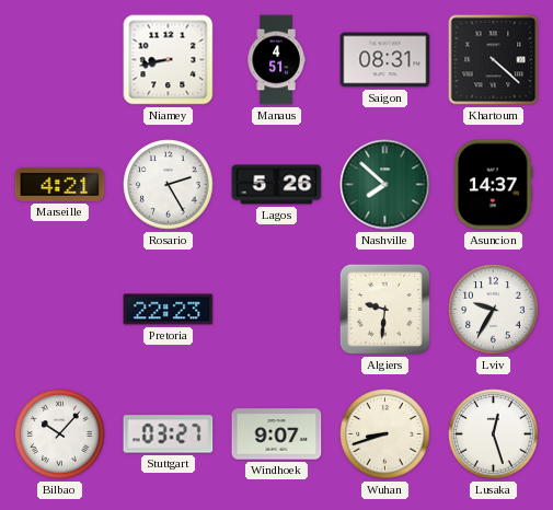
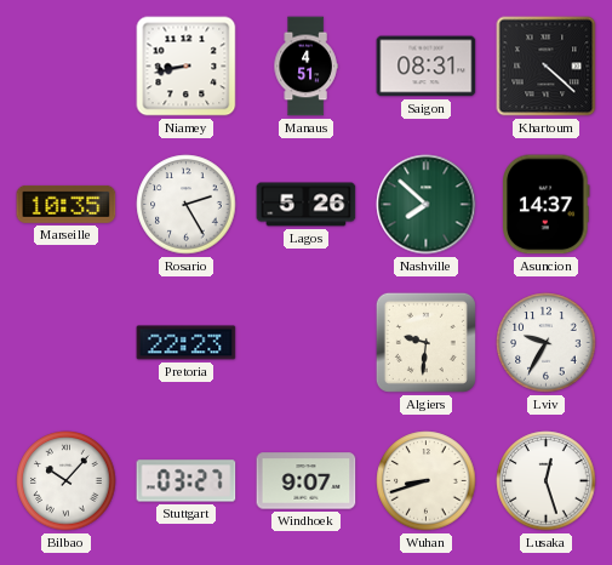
Marseille: 4:21 -> 10:35 (67, 204)
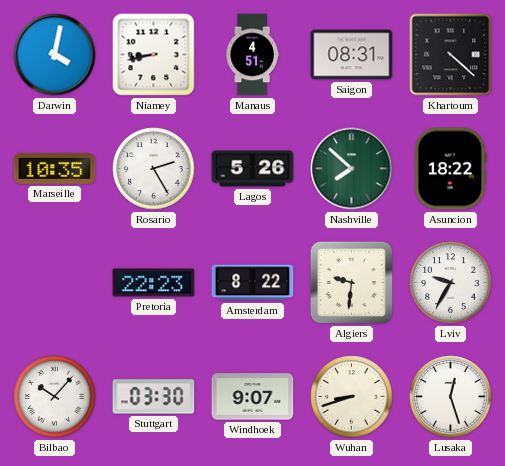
Darwin: none -> 4:02 (55, 55)
Asuncion: 14:37 -> 18:22 (451, 169)
Amsterdam: none -> 8:22 (253, 283)
Stuttgart: 03:27 -> 03:30 (154, 397)
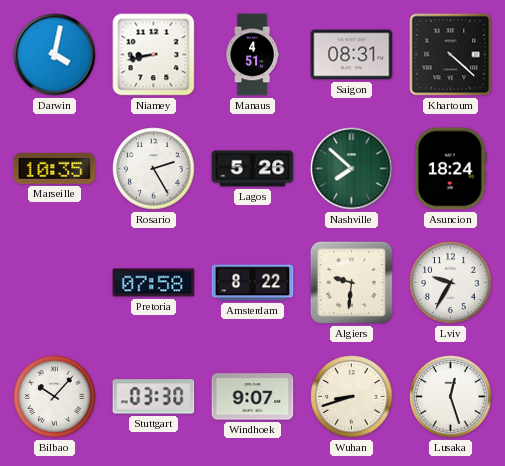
Asuncion: 18:22 -> 18:24 (451, 169)
Pretoria: 22:23 -> 07:58 (154, 283)
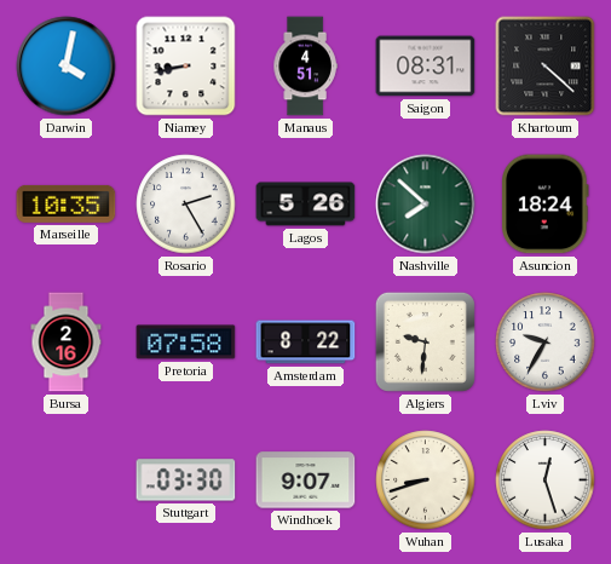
Bursa: none -> 2:16 (67, 343)
Bilbao: 10:07 -> none (55, 397)
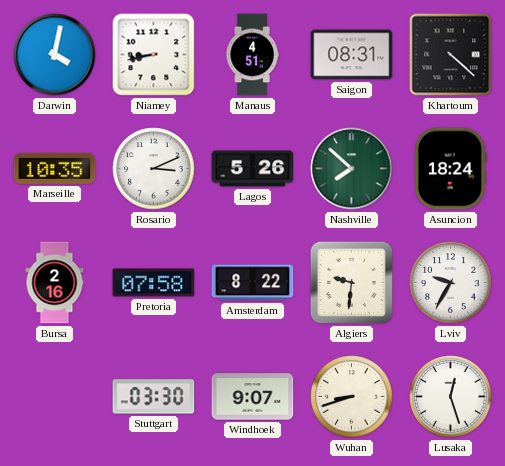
Rosario: 2:25 -> 3:11 (154, 169)
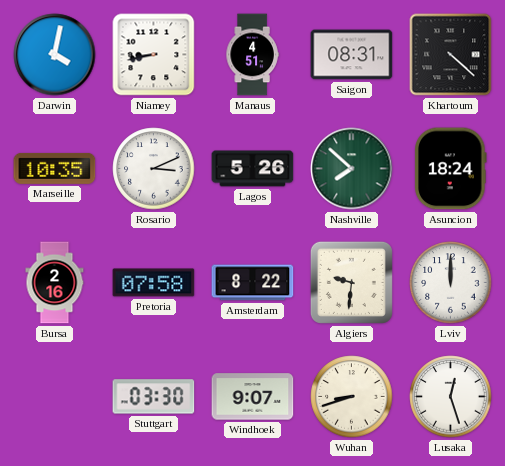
Lviv: 9:35 -> 12:00 (451, 283)
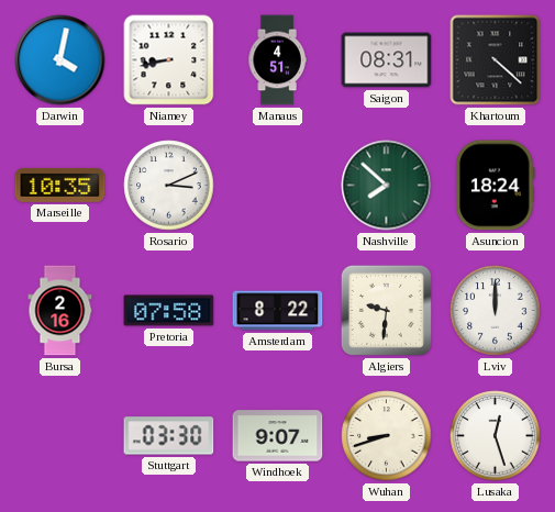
Lagos: 5:26 -> none (253, 169)
